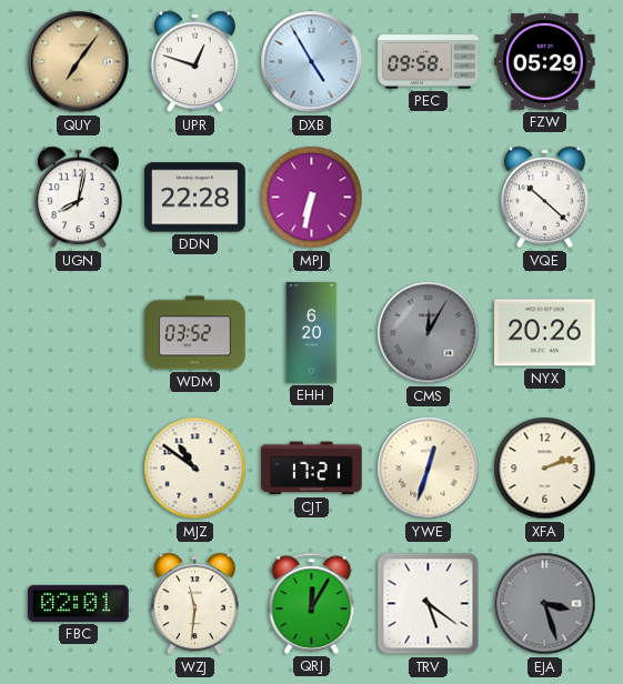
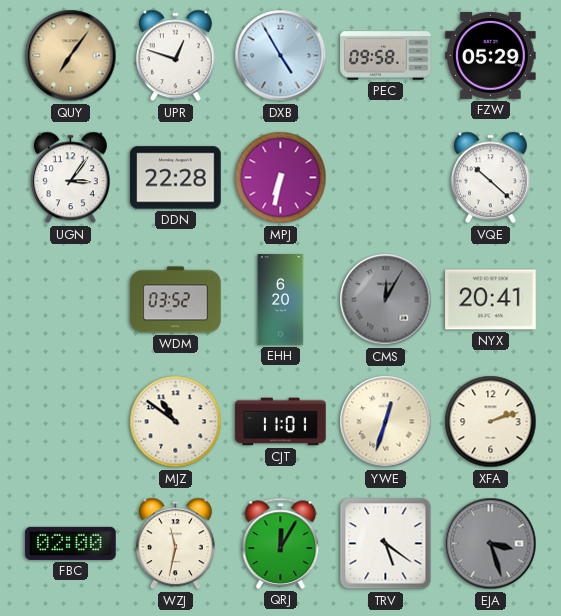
UGN: 8:02 -> 3:06 (70, 178)
NYX: 20:26 -> 20:41 (491, 300)
CJT: 17:21 -> 11:01 (281, 422)
FBC: 02:01 -> 02:00 (71, 543)
WZJ: 11:31 -> 11:32 (175, 544)
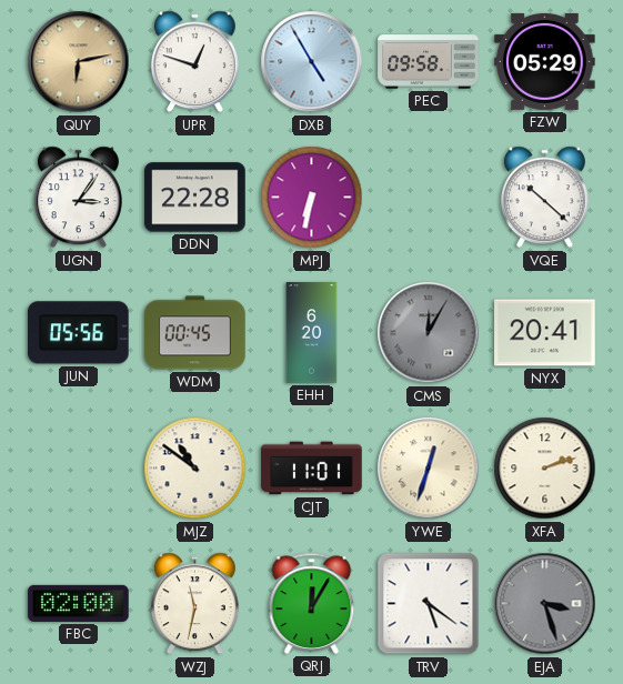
QUY: 7:06 -> 6:13 (79, 62)
JUN: none -> 05:56 (79, 333)
WDM: 03:52 -> 00:45 (195, 333)
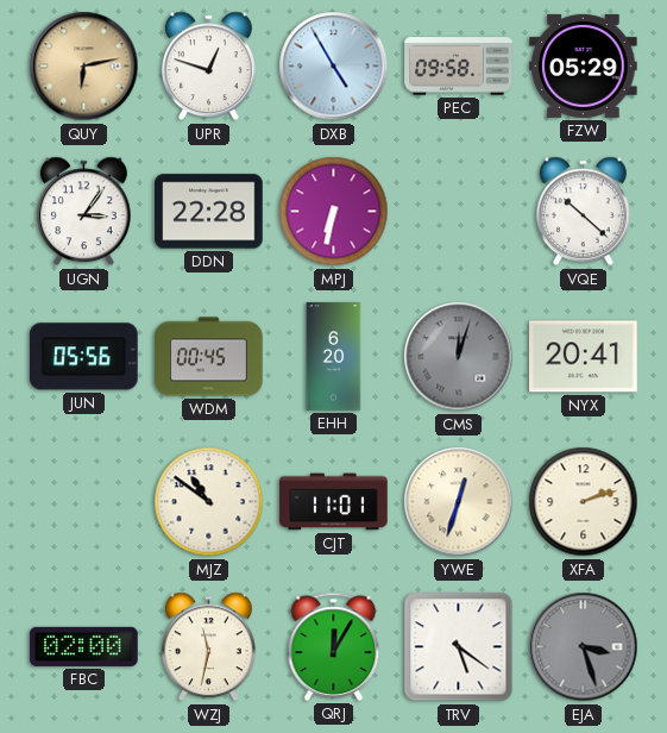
CMS: 12:05 -> 12:03 (459, 357)
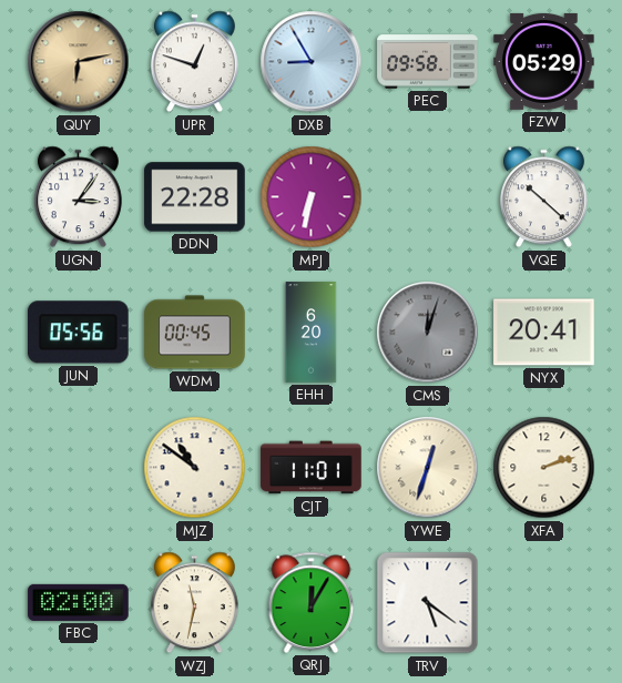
DXB: 4:55 -> 8:55 (312, 62)
EJA: 3:27 -> none (584, 647)
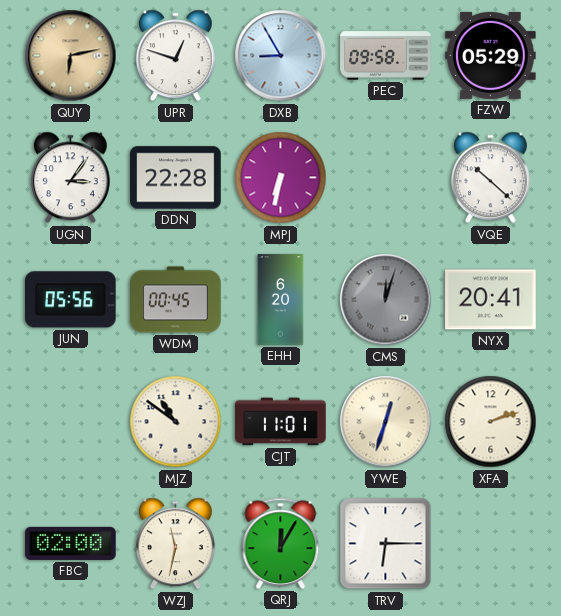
TRV: 5:21 -> 6:15 (386, 544)
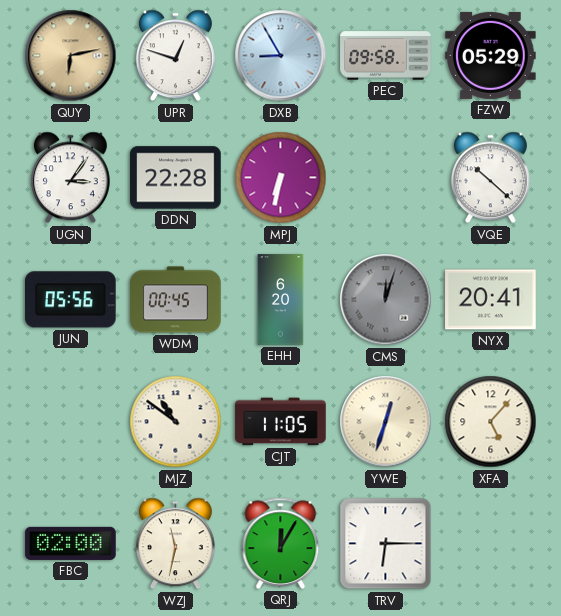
CJT: 11:01 -> 11:05 (281, 422)
XFA: 2:12 -> 5:07 (491, 422)
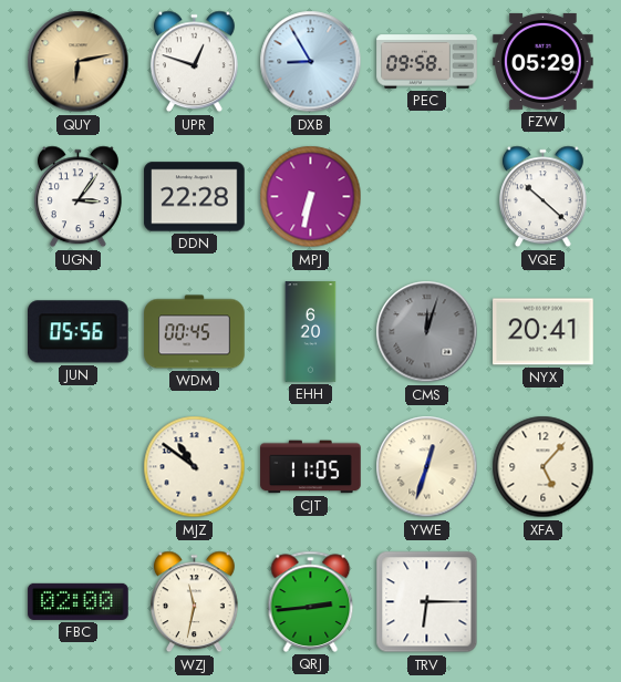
QRJ: 12:05 -> 2:44 (311, 601)
